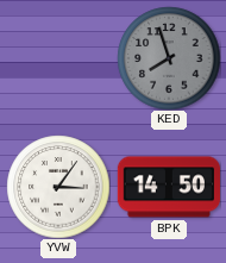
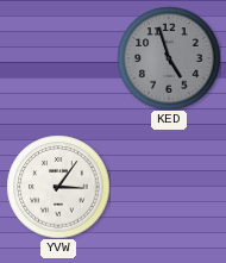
KED: 7:57 -> 4:57 (169, 58)
BPK: 14:50 -> none (168, 187)
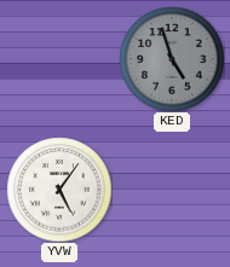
YVW: 3:06 -> 5:06 (59, 190)
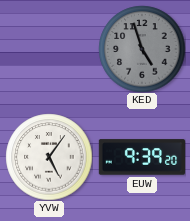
EUW: none -> 9:39 (141, 157)
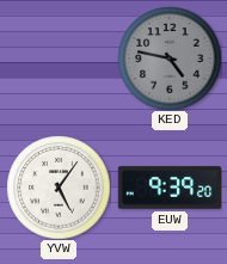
KED: 4:57 -> 4:47 (170, 59)
